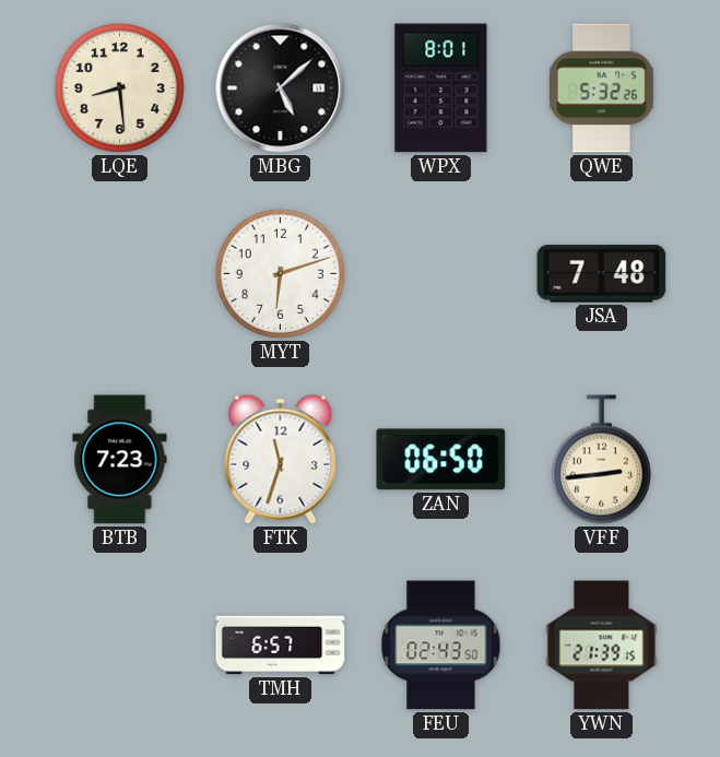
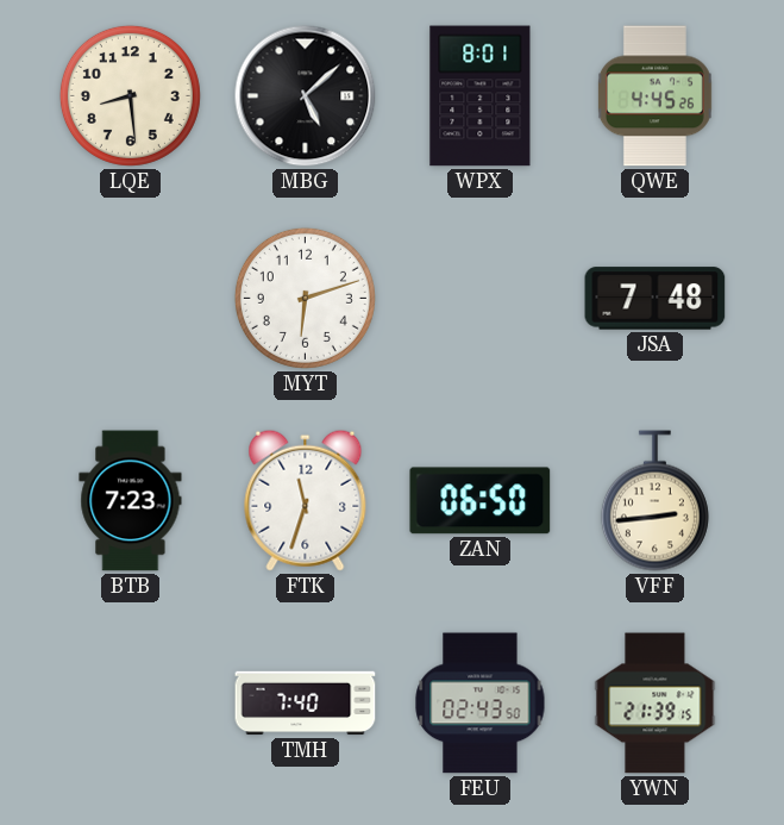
QWE: 5:32 -> 4:45 (654, 96)
TMH: 6:57 -> 7:40 (306, 704)
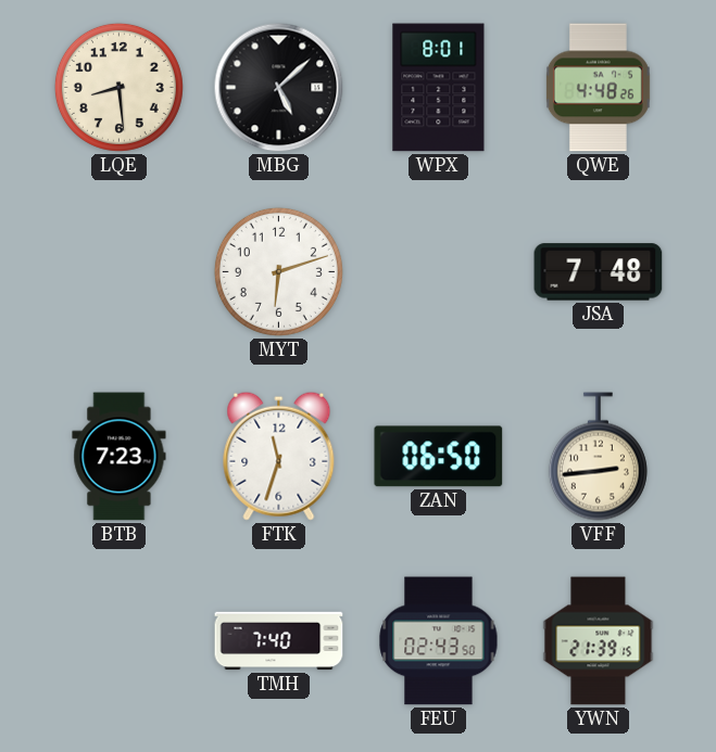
QWE: 4:45 -> 4:48 (598, 88)
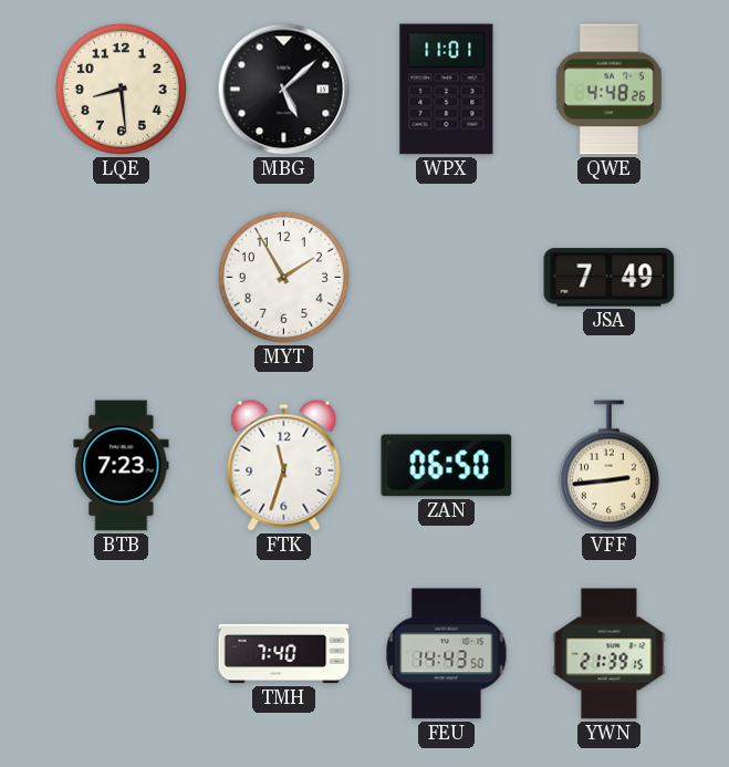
WPX: 8:01 -> 11:01 (447, 90)
MYT: 6:12 -> 1:55 (283, 277)
JSA: 7:48 -> 7:49 (610, 278)
FEU: 02:43 -> 14:43 (447, 654)
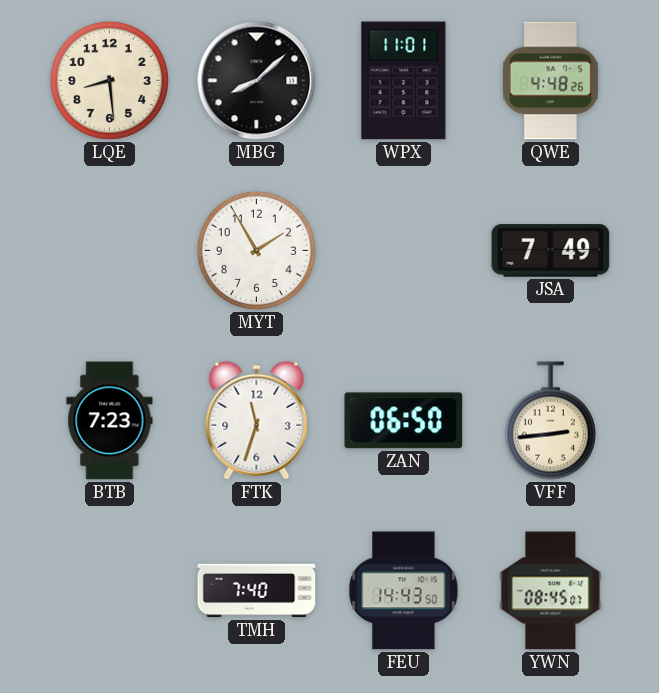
MBG: 5:08 -> 8:08 (257, 81)
YWN: 21:39 -> 08:45 (551, 591)
